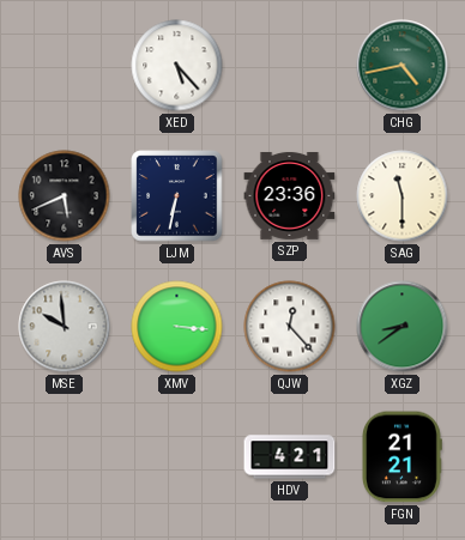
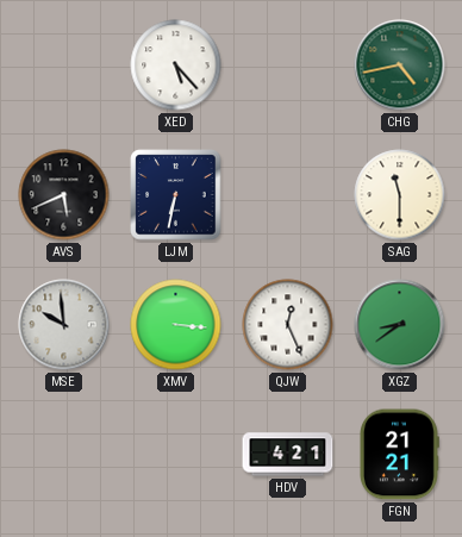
SZP: 23:36 -> none (290, 195)
QJW: 12:23 -> 12:26 (288, 325)
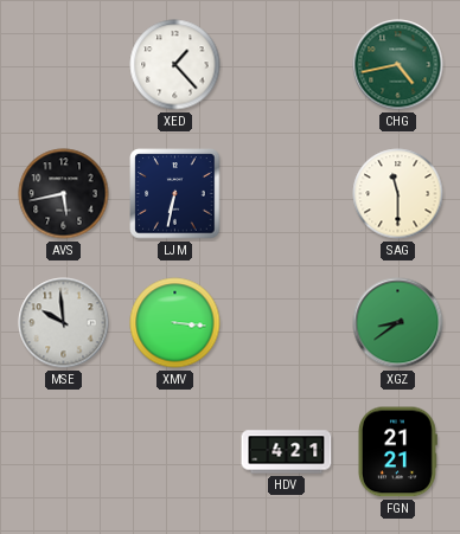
XED: 5:23 -> 1:23 (175, 65)
AVS: 5:41 -> 5:43 (64, 194)
QJW: 12:26 -> none (288, 325)
